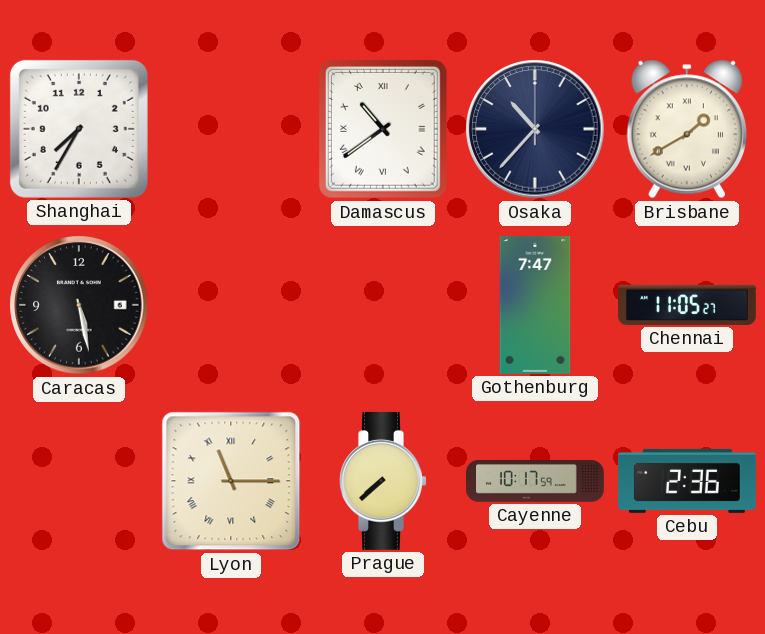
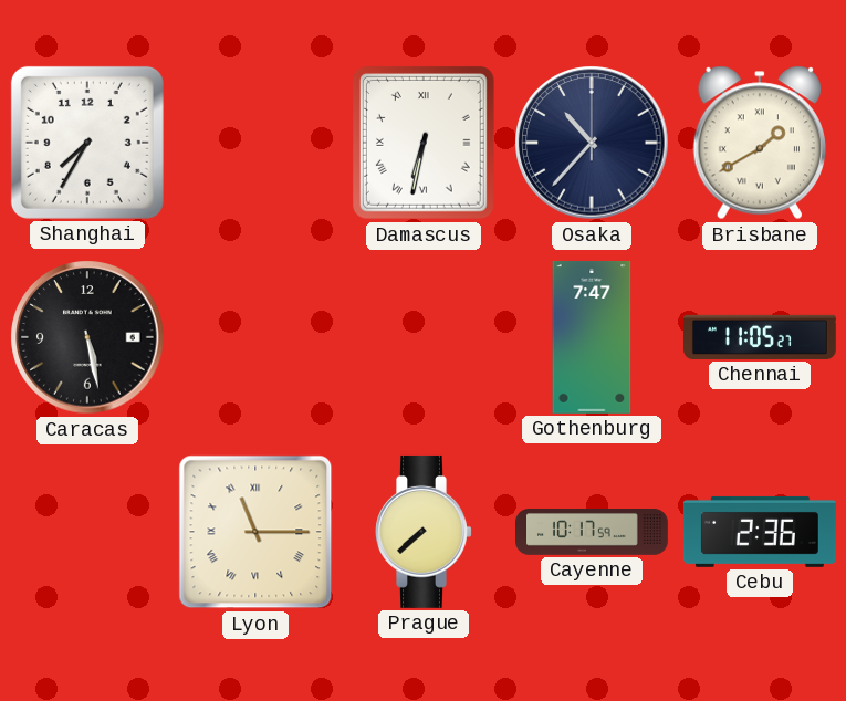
Damascus: 10:39 -> 6:32 (424, 143)
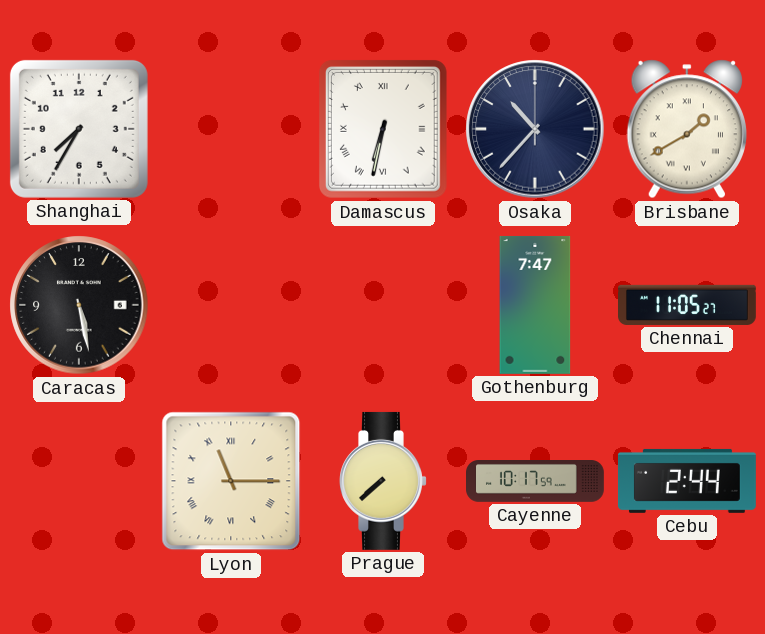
Cebu: 2:36 -> 2:44 (687, 481)
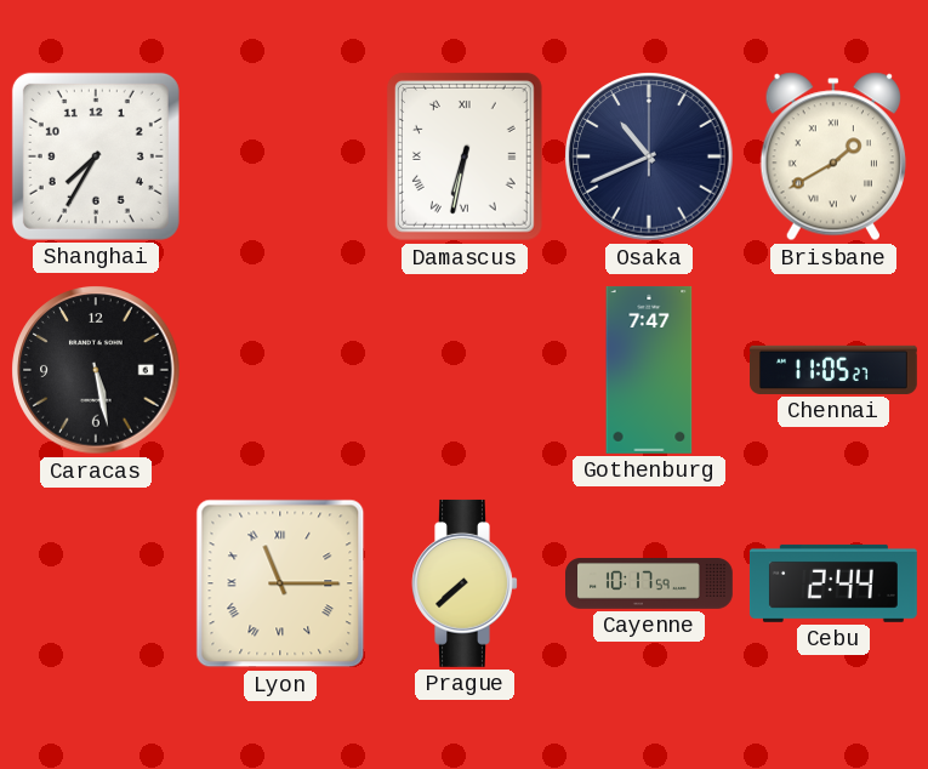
Osaka: 10:37 -> 10:41 (649, 156)
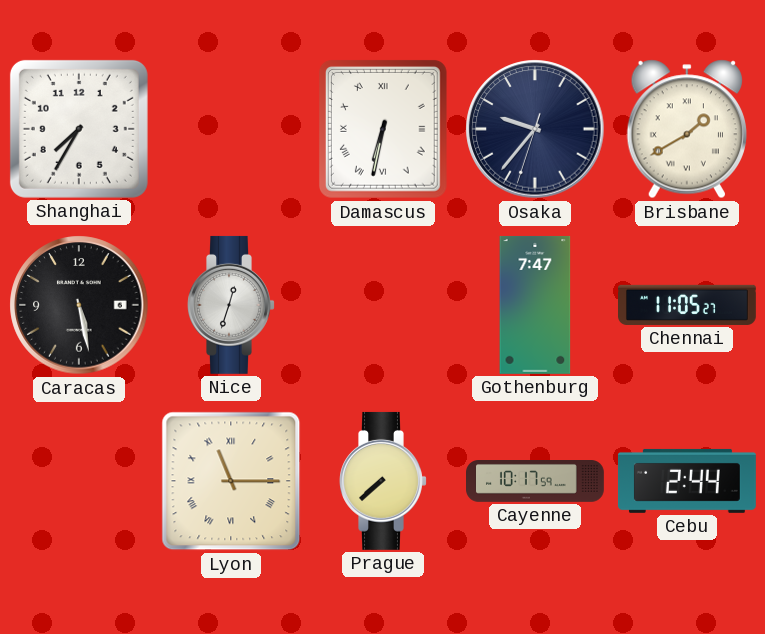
Osaka: 10:41 -> 9:36 (535, 129)
Nice: none -> 12:33 (231, 305)
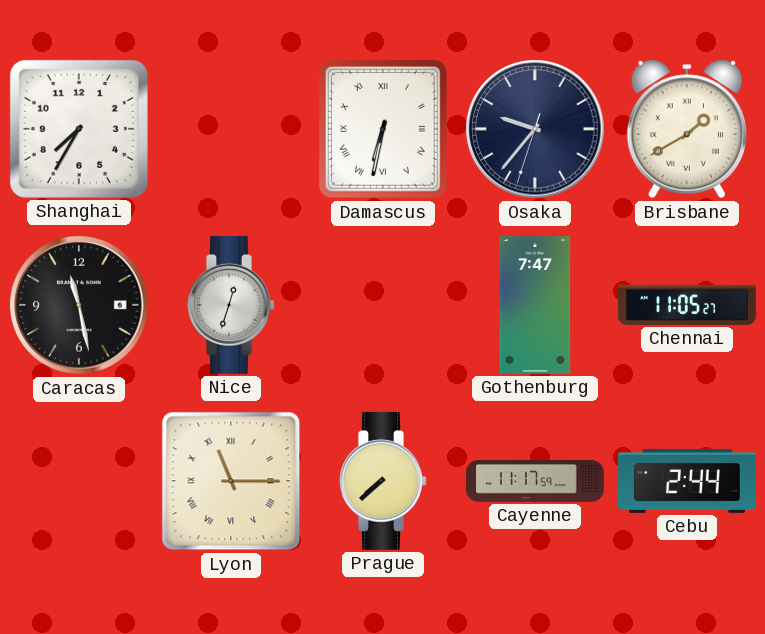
Caracas: 5:28 -> 11:28 (79, 305)
Cayenne: 10:17 -> 11:17 (536, 482)
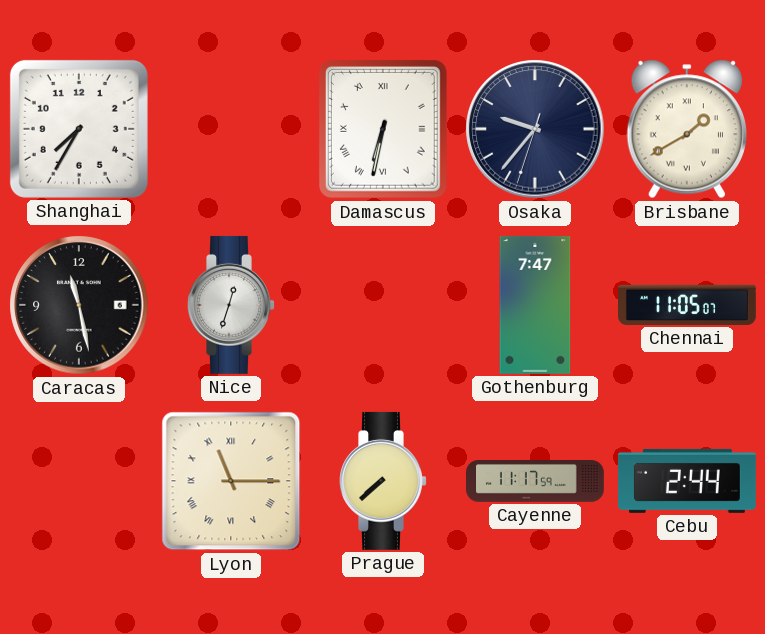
Chennai: 11:05:27 -> 11:05:07 (688, 305)
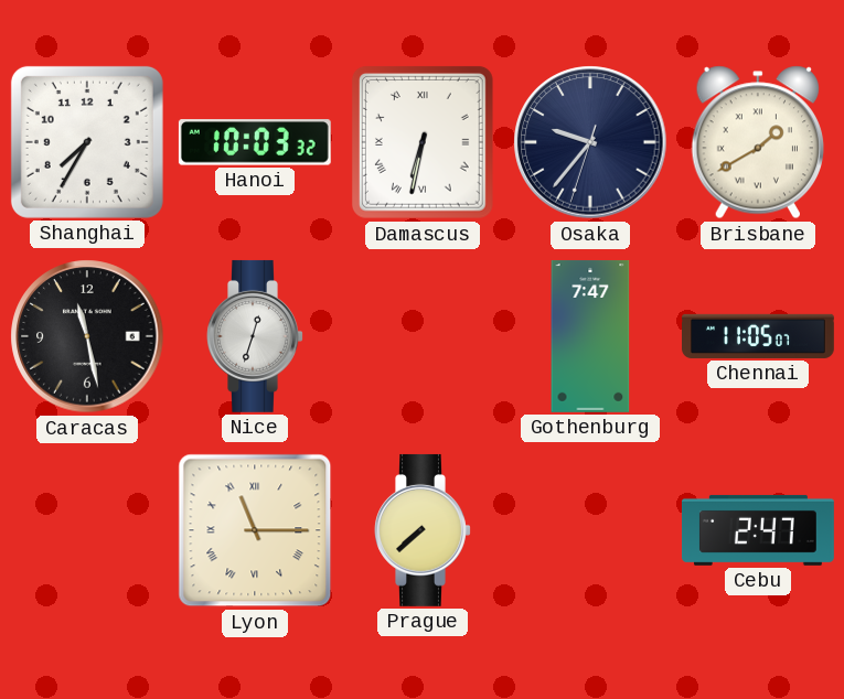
Hanoi: none -> 10:03 (255, 142)
Cayenne: 11:17 -> none (536, 482)
Cebu: 2:44 -> 2:47 (758, 530)
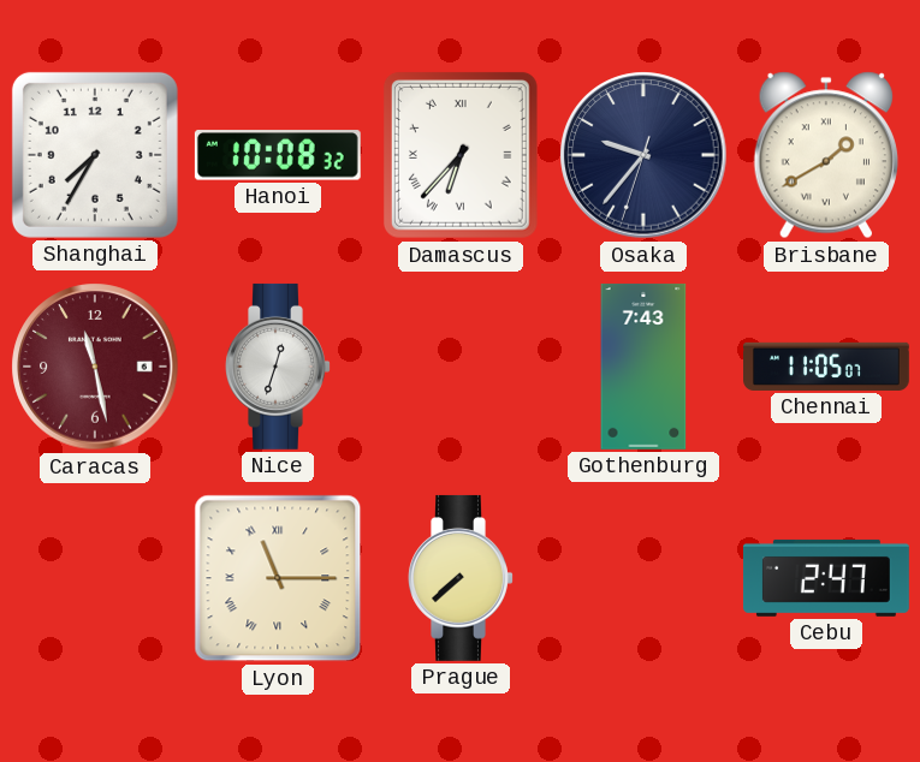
Hanoi: 10:03 -> 10:08 (278, 155)
Damascus: 6:32 -> 6:37 (461, 155)
Caracas dial: black -> burgundy (95, 367)
Gothenburg: 7:47 -> 7:43 (643, 367)
